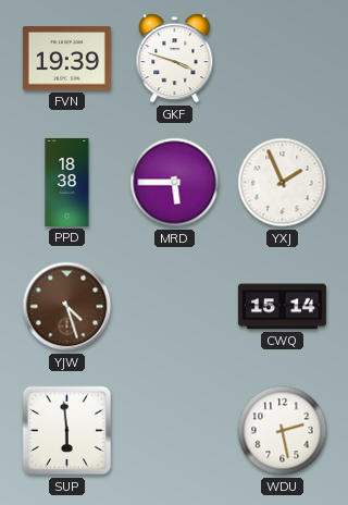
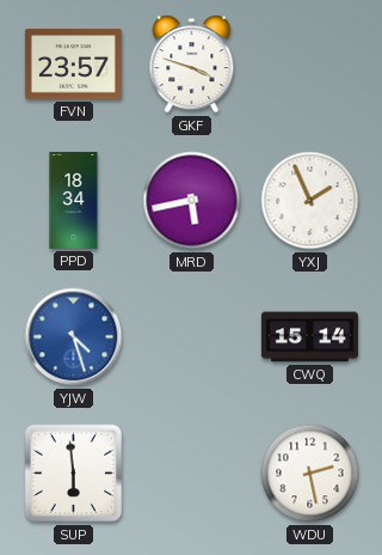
FVN: 19:39 -> 23:57 (73, 65)
PPD: 18:38 -> 18:34 (74, 200)
MRD: 5:45 -> 5:43 (192, 201)
YJW dial: brown -> blue (74, 337)
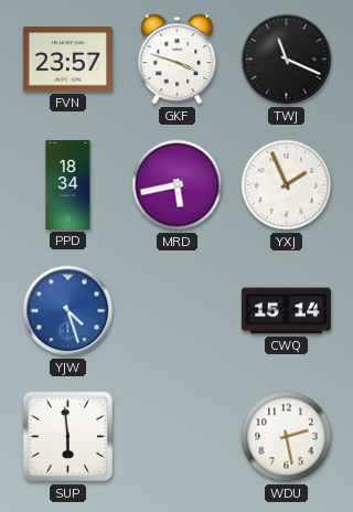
TWJ: none -> 11:19 (287, 60)
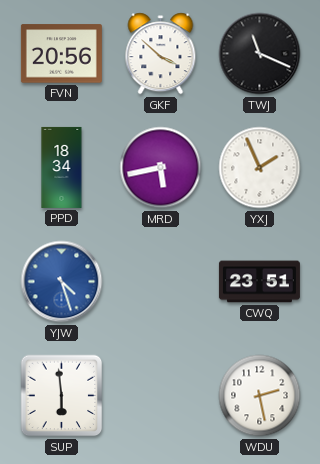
FVN: 23:57 -> 20:56 (61, 54)
GKF: 3:48 -> 3:52 (161, 54)
CWQ: 15:14 -> 23:51 (259, 282)
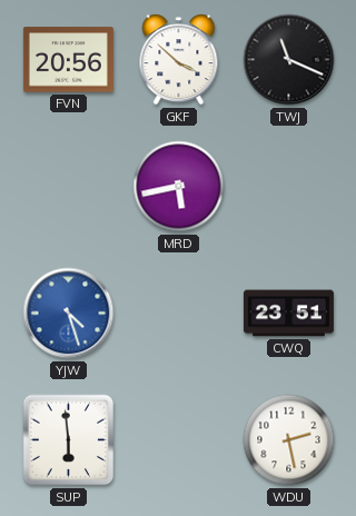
PPD: 18:34 -> none (62, 167)
YXJ: 1:56 -> none (260, 168)
